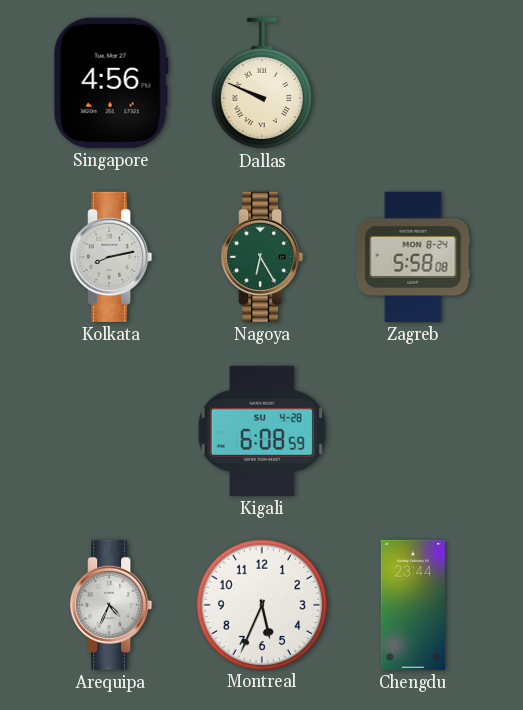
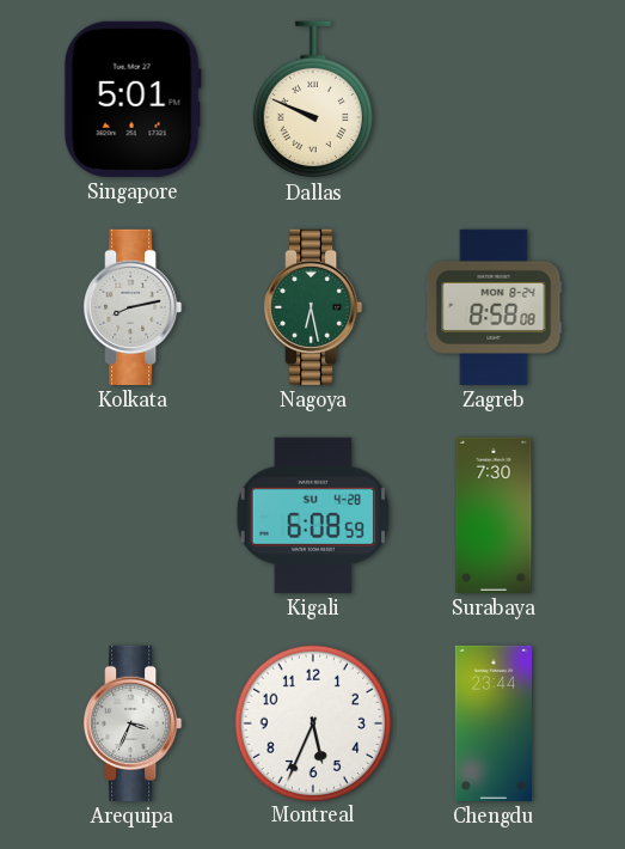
Singapore: 4:56 -> 5:01 (133, 99)
Nagoya: 6:25 -> 6:28 (313, 307)
Zagreb: 5:58 -> 8:58 (494, 307)
Surabaya: none -> 7:30 (494, 515)
Arequipa: 4:34 -> 3:34 (133, 723)
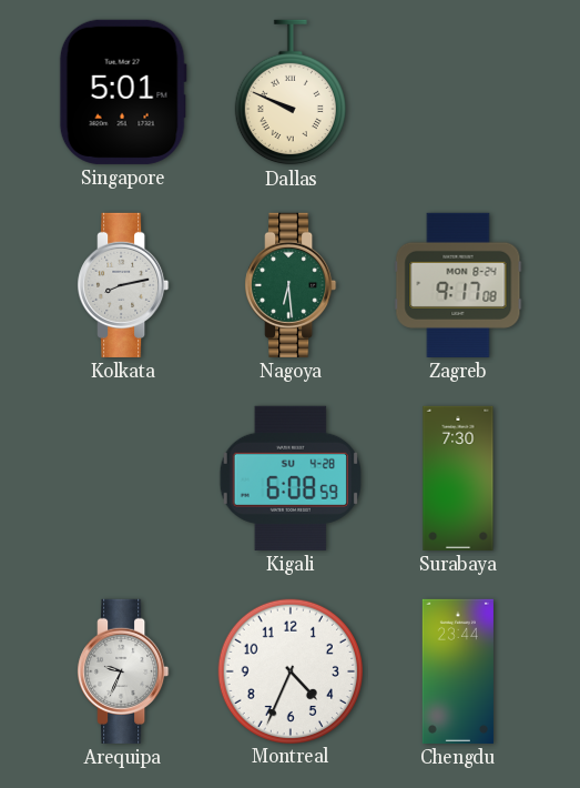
Nagoya: 6:28 -> 6:29 (291, 285)
Zagreb: 8:58 -> 9:17 (458, 285)
Arequipa: 3:34 -> 9:34 (123, 671)
Montreal: 5:34 -> 4:34 (289, 670)
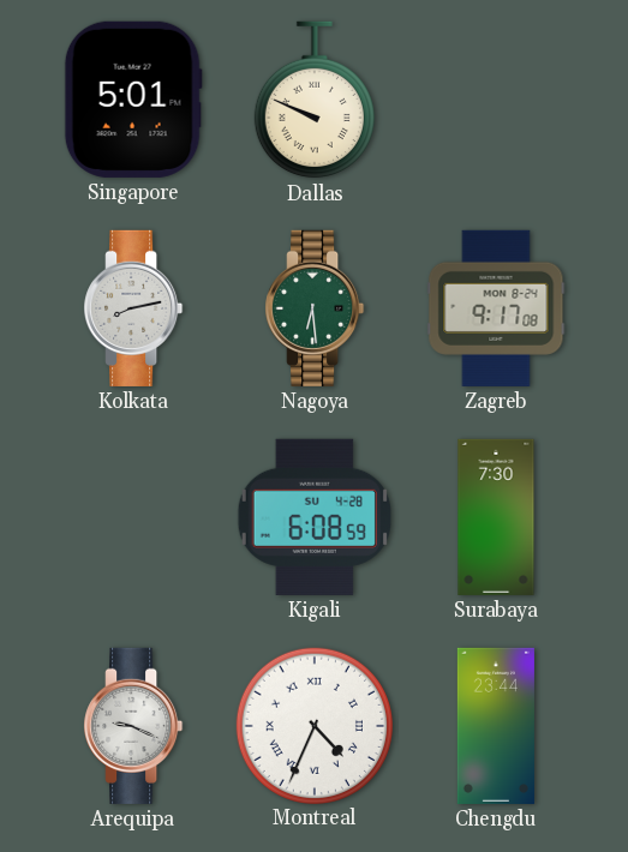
Arequipa: 9:34 -> 9:19 (133, 726)
Montreal numerals: Arabic -> Roman (313, 725)
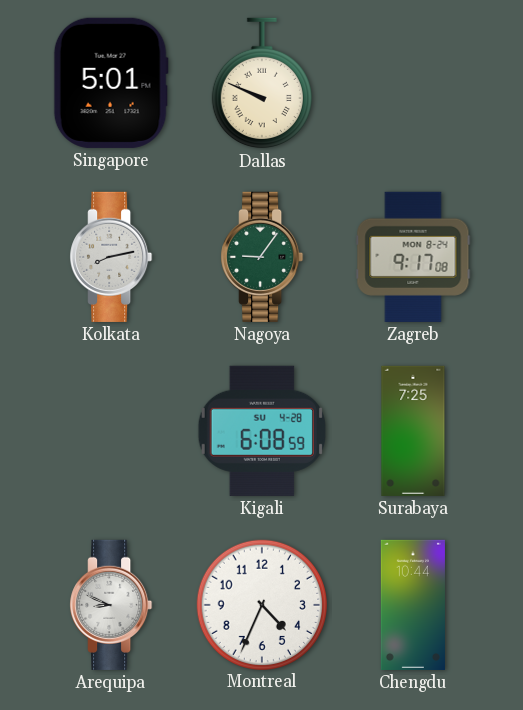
Nagoya: 6:29 -> 9:06 (262, 257)
Surabaya: 7:30 -> 7:25 (413, 431)
Arequipa: 9:19 -> 8:49 (111, 605)
Montreal numerals: Roman -> Arabic (261, 604)
Chengdu: 23:44 -> 10:44 (413, 605)
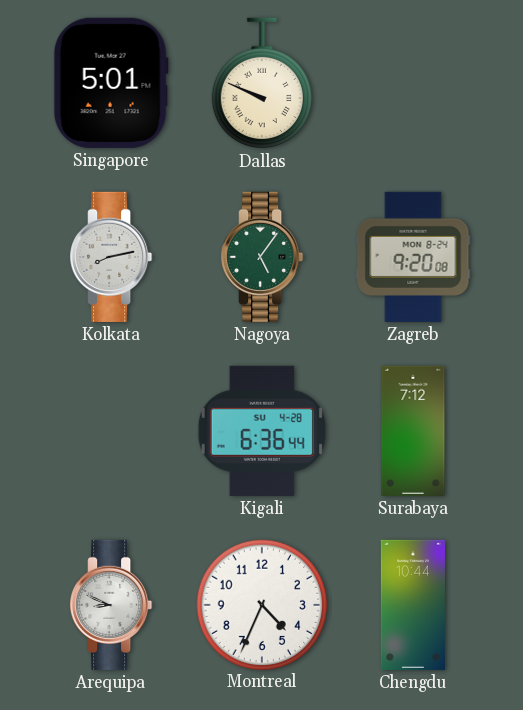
Nagoya: 9:06 -> 5:06 (262, 257)
Zagreb: 9:17 -> 9:20 (413, 257)
Kigali: 6:08 -> 6:36 (262, 431)
Surabaya: 7:25 -> 7:12 (413, 431)
